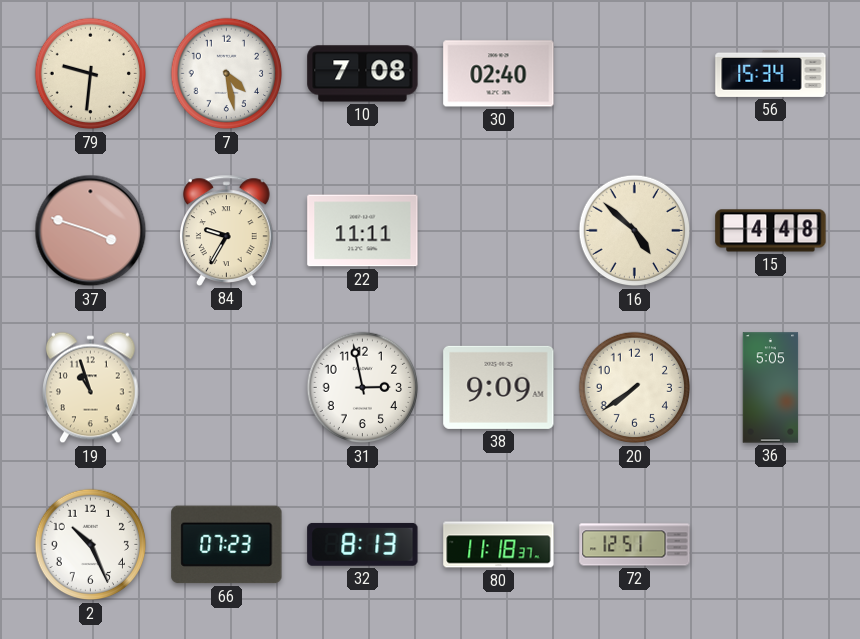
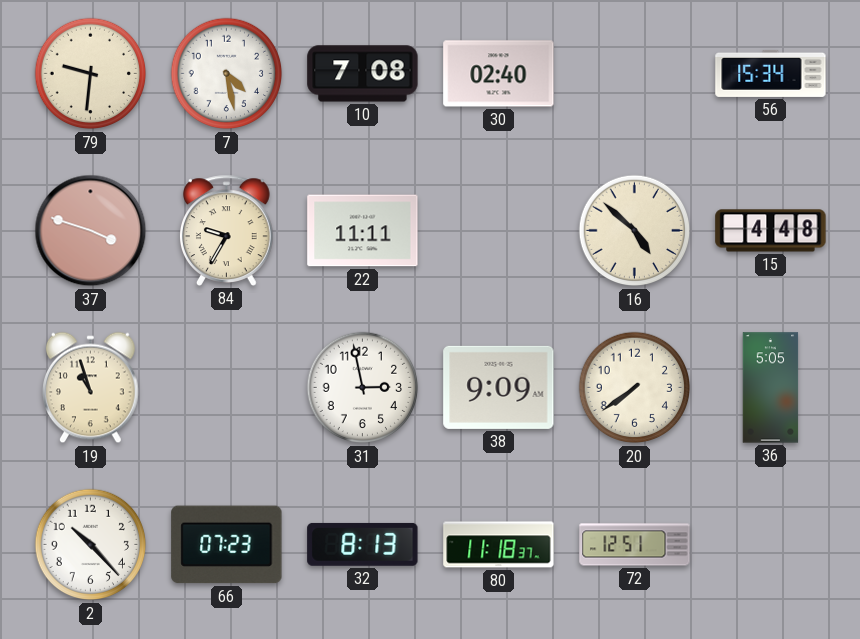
2: 10:26 -> 10:23 (91, 545)
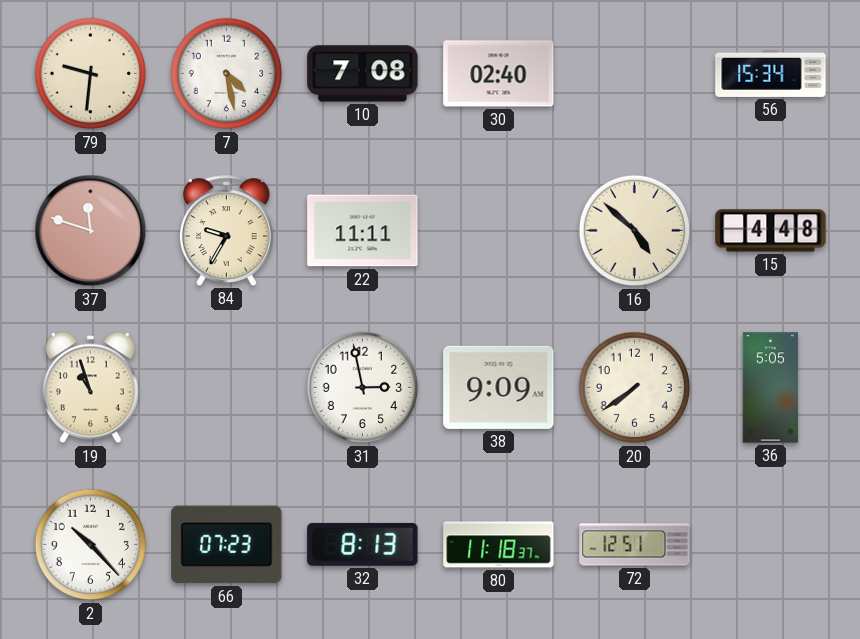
37: 3:48 -> 11:48 (91, 231)
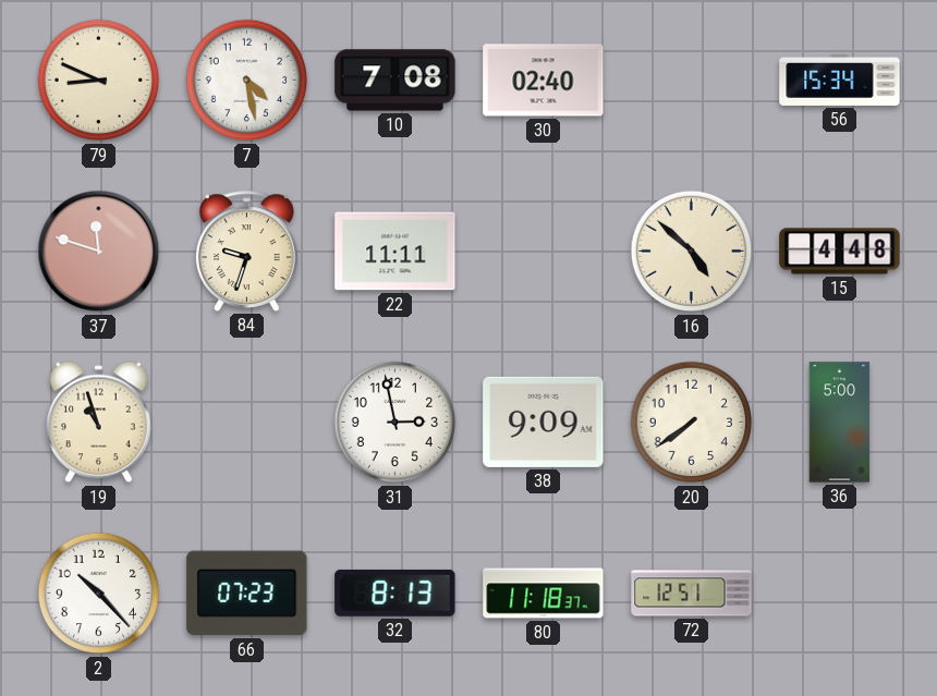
79: 9:31 -> 8:49 (99, 81)
84: 9:35 -> 9:33 (247, 251)
36: 5:05 -> 5:00 (840, 423)
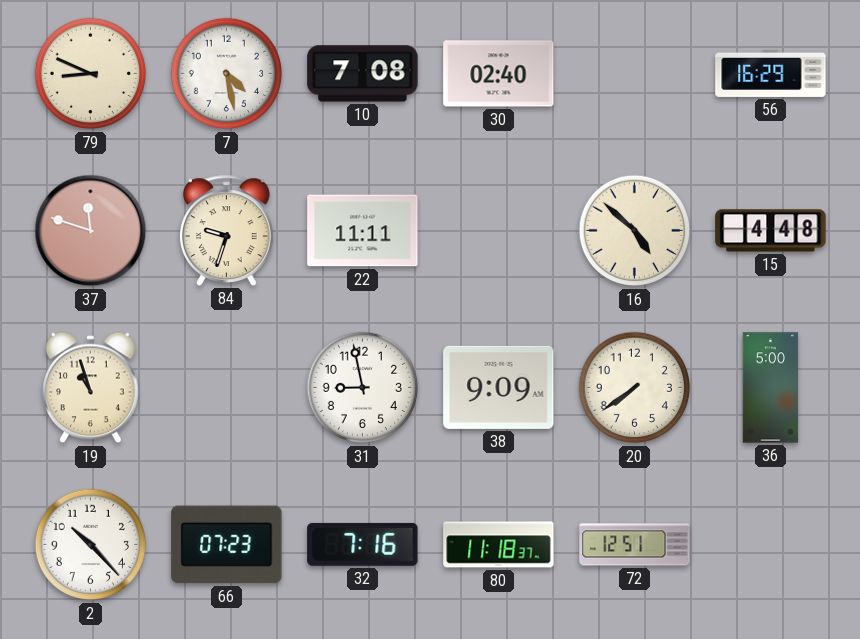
56: 15:34 -> 16:29 (771, 73)
31: 2:58 -> 8:58 (363, 388)
32: 8:13 -> 7:16 (363, 544)
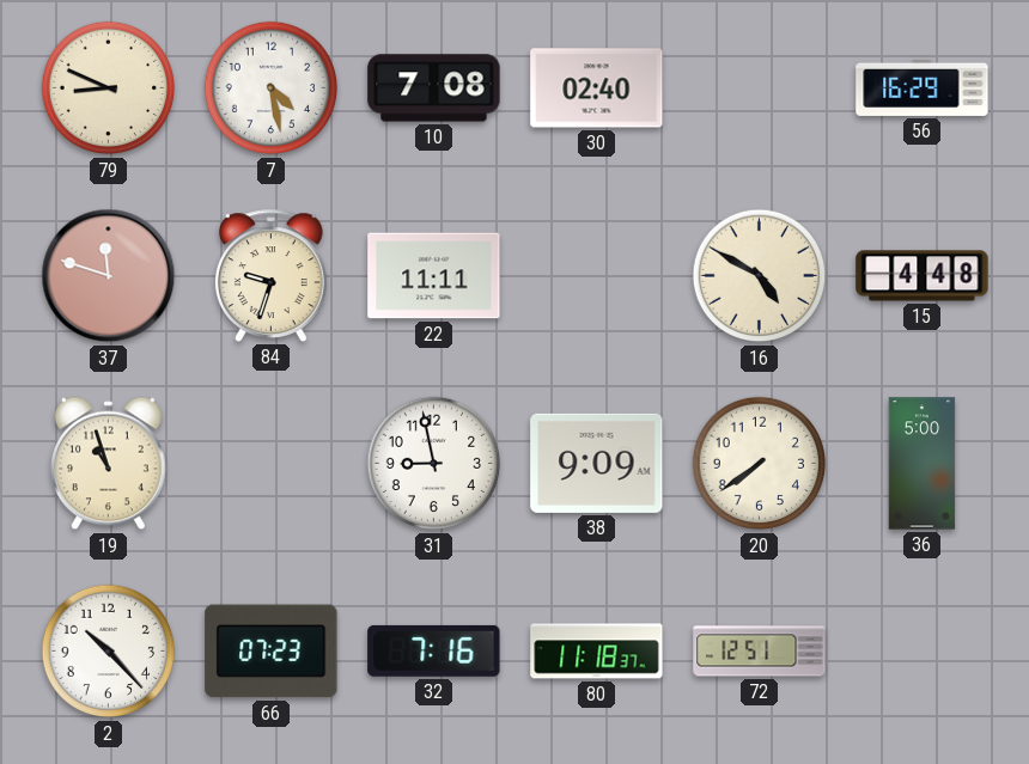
16: 4:52 -> 4:50 (760, 276)
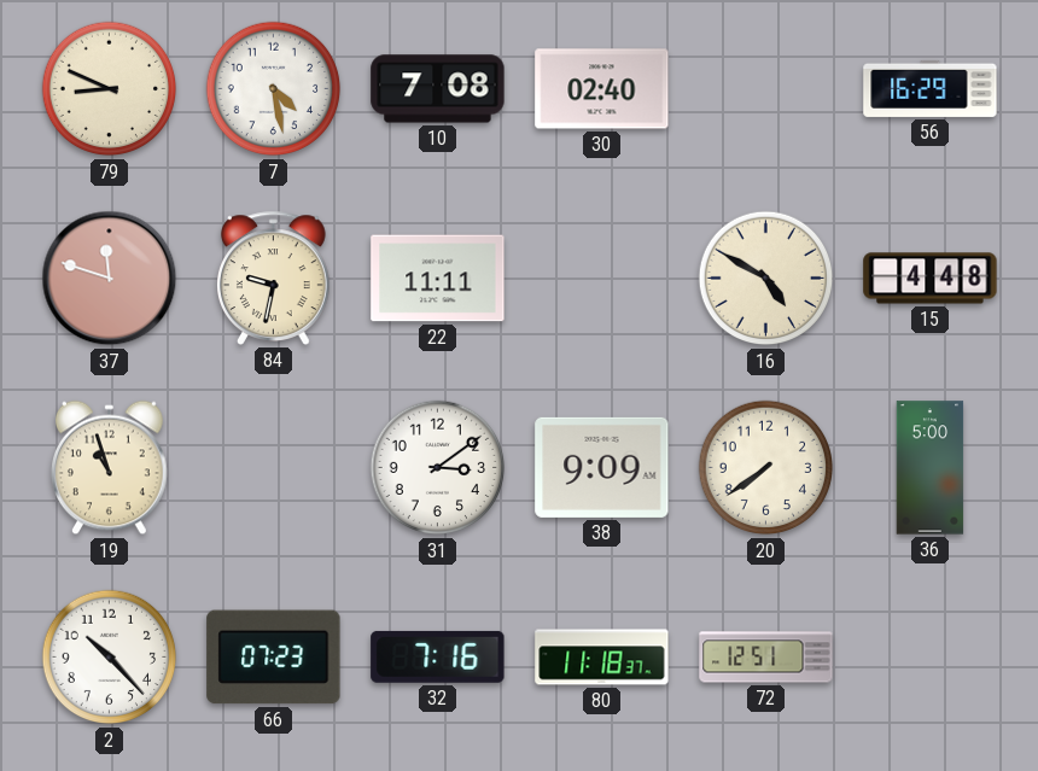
84: 9:33 -> 9:32 (274, 278)
31: 8:58 -> 3:09 (438, 468)
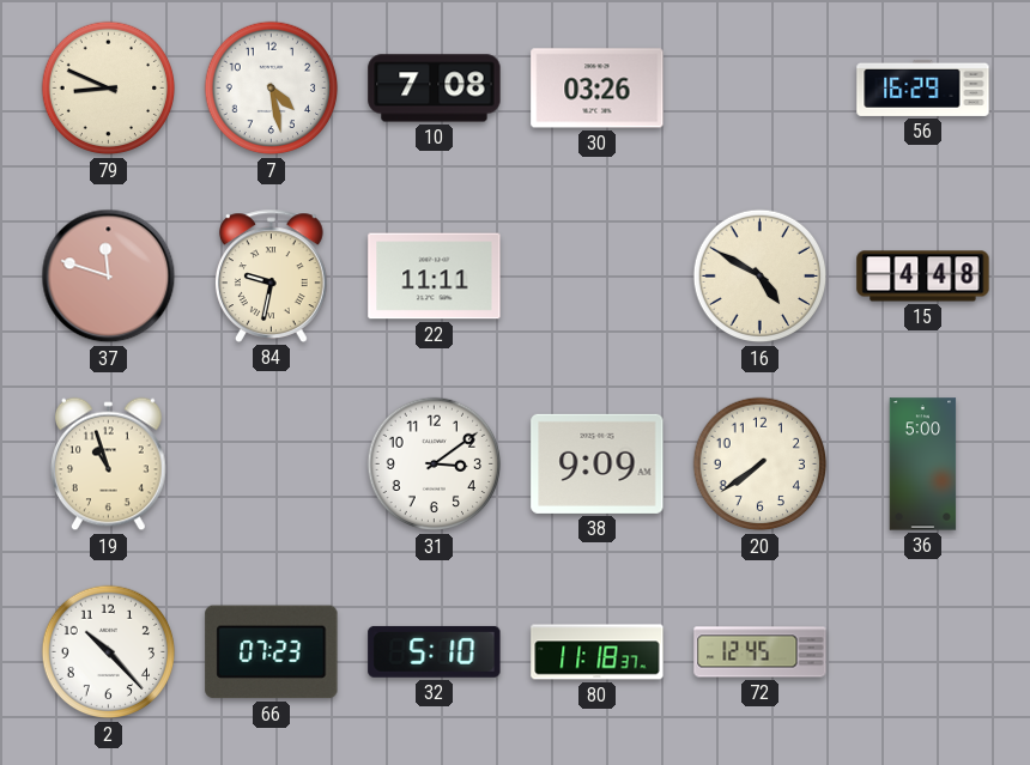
30: 02:40 -> 03:26 (598, 89)
32: 7:16 -> 5:10 (435, 651)
72: 12:51 -> 12:45 (761, 652)
